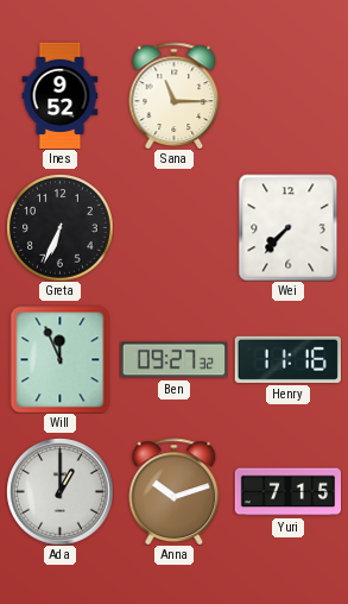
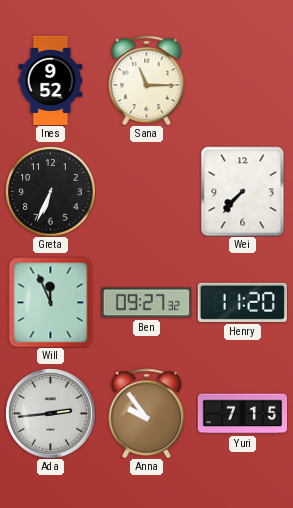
Henry: 11:16 -> 11:20 (242, 302)
Ada: 1:00 -> 2:44 (51, 414)
Anna: 10:12 -> 9:54 (147, 413)
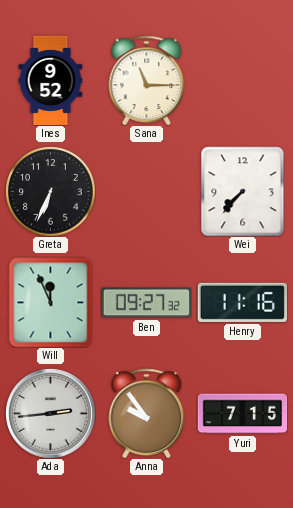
Henry: 11:20 -> 11:16 (242, 302)
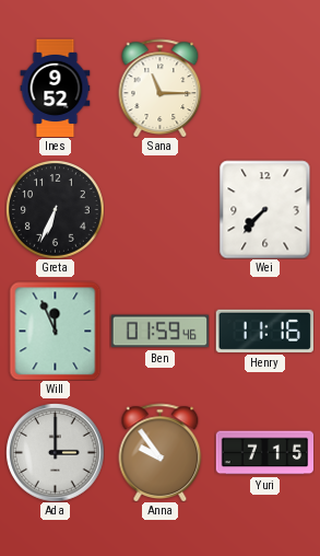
Ben: 09:27 -> 01:59 (159, 332)
Ada: 2:44 -> 3:00 (56, 453)
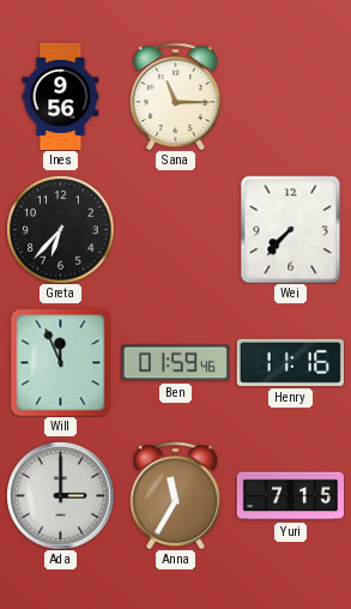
Ines: 9:52 -> 9:56 (61, 96)
Greta: 6:34 -> 6:37 (61, 230)
Anna: 9:54 -> 11:35 (176, 495)
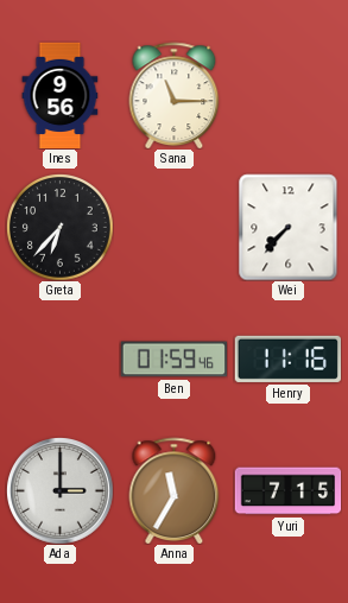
Will: 11:56 -> none (61, 362)
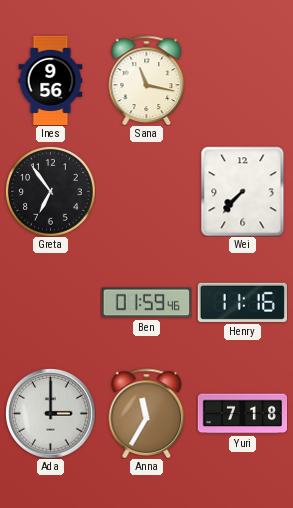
Sana: 11:15 -> 11:17 (147, 80)
Greta: 6:37 -> 6:54 (51, 192)
Yuri: 7:15 -> 7:18 (242, 414)
